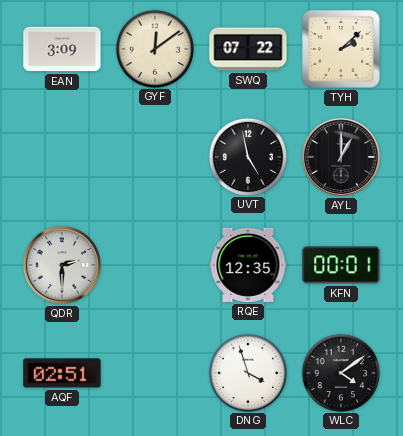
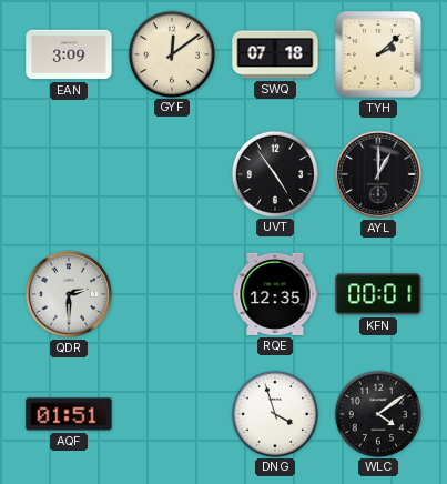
SWQ: 07:22 -> 07:18 (275, 54)
UVT: 4:58 -> 4:54 (274, 173)
AQF: 02:51 -> 01:51 (69, 414)
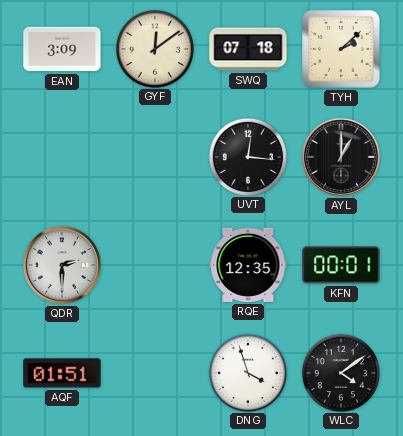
UVT: 4:54 -> 12:16 (247, 156)
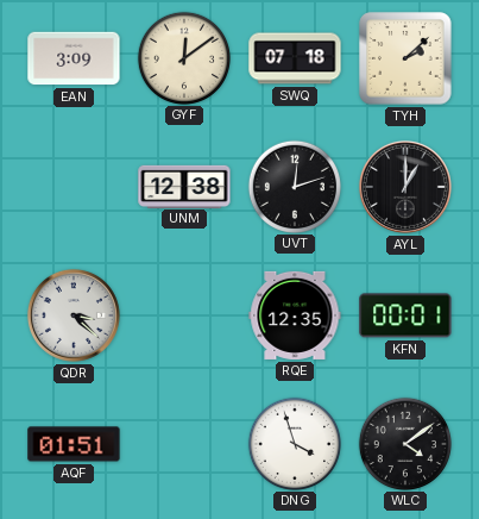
UNM: none -> 12:38 (184, 186)
UVT: 12:16 -> 12:12 (294, 186)
QDR: 2:30 -> 3:22 (74, 315)
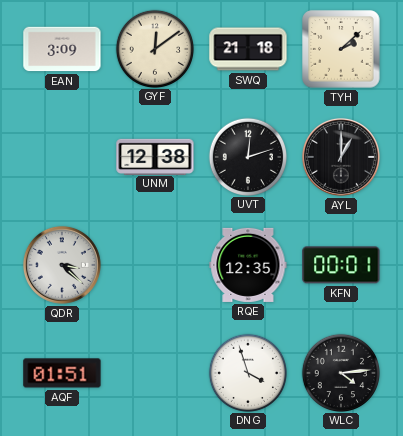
SWQ: 07:18 -> 21:18 (248, 49)
WLC: 4:09 -> 4:14 (340, 372)
